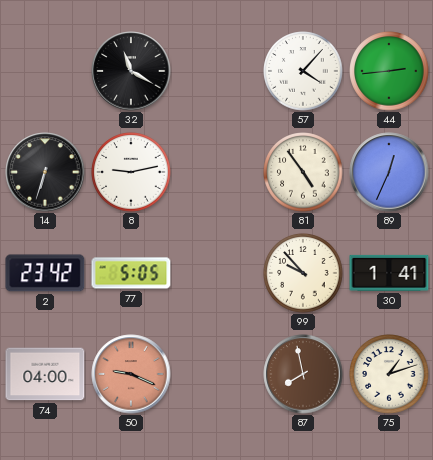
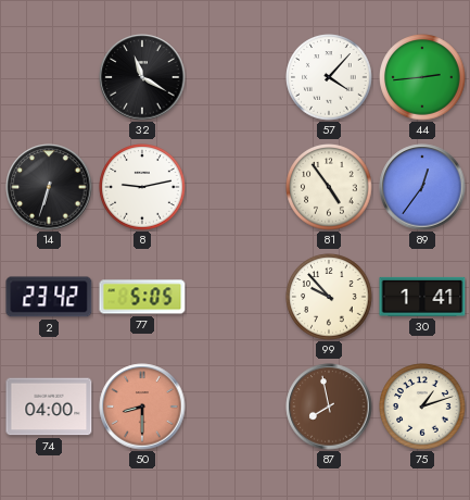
89: 12:34 -> 12:36 (422, 187)
50: 9:19 -> 8:30 (142, 407)
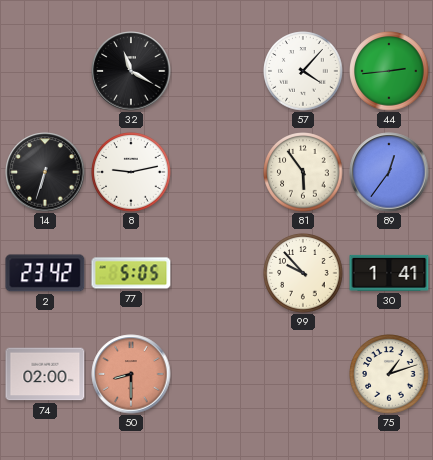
81: 4:54 -> 5:54 (303, 172)
74: 04:00 -> 02:00 (45, 374)
87: 7:58 -> none (329, 407)
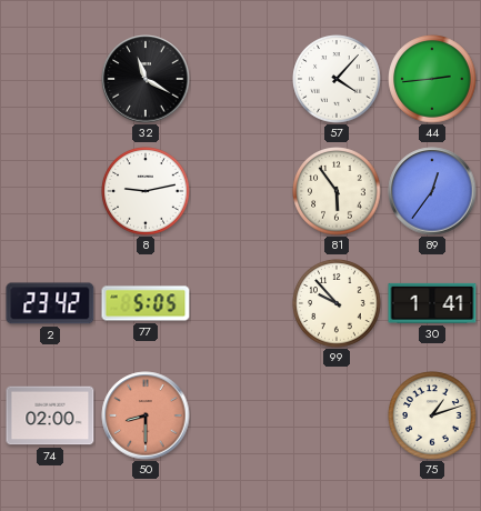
14: 6:33 -> none (45, 172)
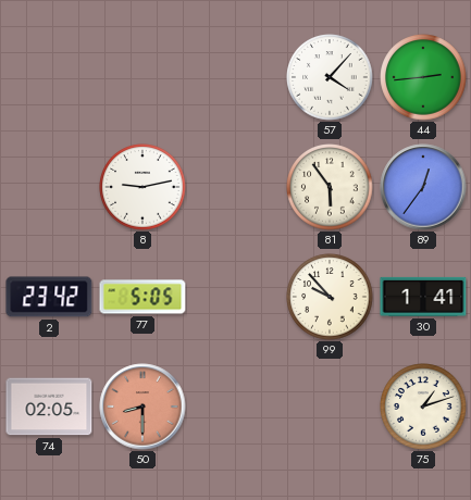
32: 11:20 -> none (146, 79)
74: 02:00 -> 02:05 (49, 407)
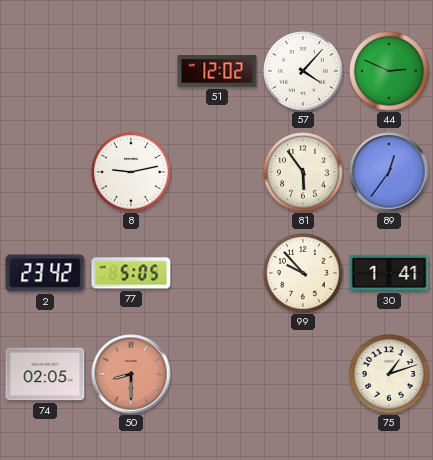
51: none -> 12:02 (217, 71)
44: 2:44 -> 2:49 (389, 71)
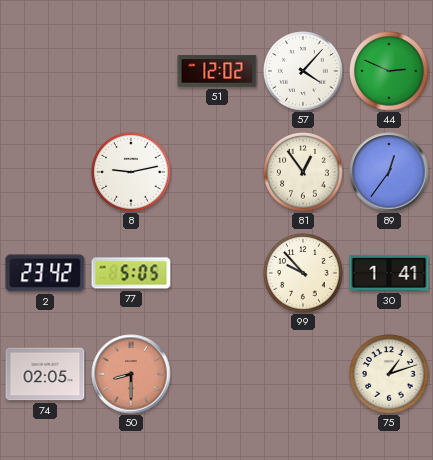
81: 5:54 -> 12:54 (303, 172)
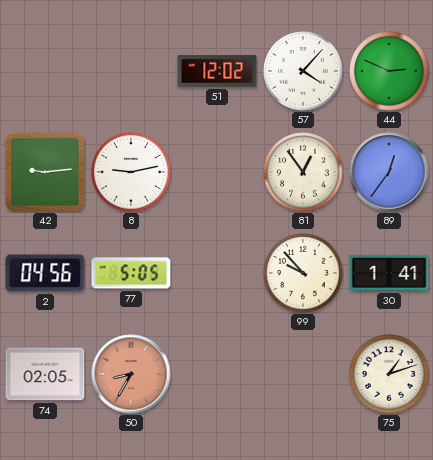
42: none -> 9:14 (45, 172)
2: 23:42 -> 04:56 (45, 273)
50: 8:30 -> 8:35 (131, 374)
